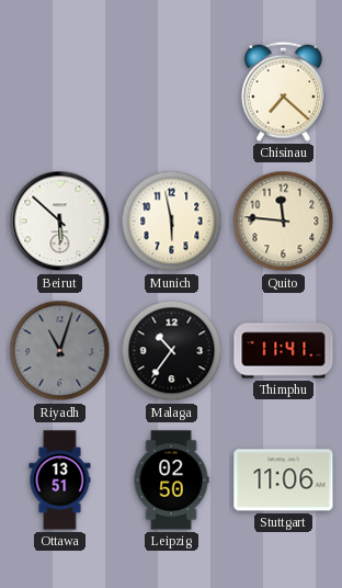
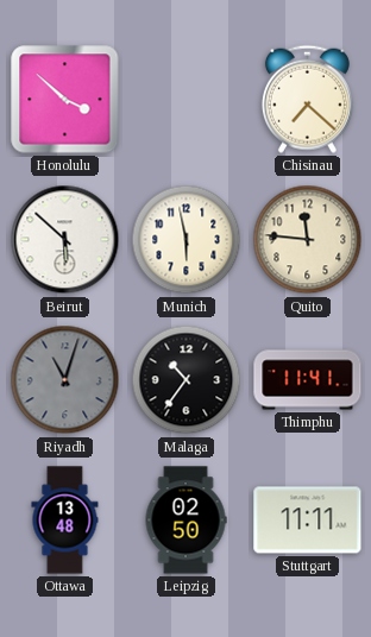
Honolulu: none -> 3:52 (65, 100)
Ottawa: 13:51 -> 13:48 (65, 521)
Stuttgart: 11:06 -> 11:11 (308, 521)
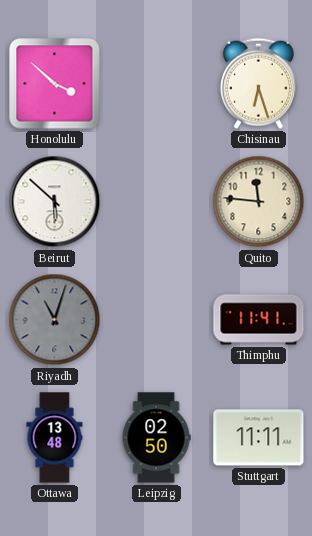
Chisinau: 7:22 -> 6:27 (258, 83)
Munich: 5:58 -> none (187, 240)
Malaga: 10:36 -> none (187, 380)
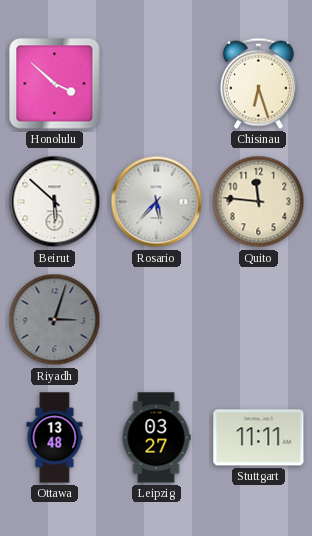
Rosario: none -> 5:37 (157, 202)
Riyadh: 11:03 -> 3:03 (55, 320)
Thimphu: 11:41 -> none (259, 320)
Leipzig: 02:50 -> 03:27 (156, 438)
